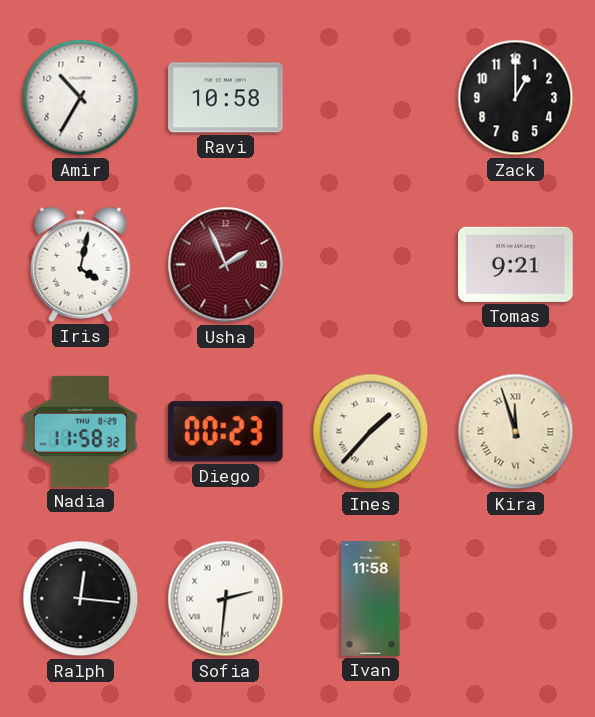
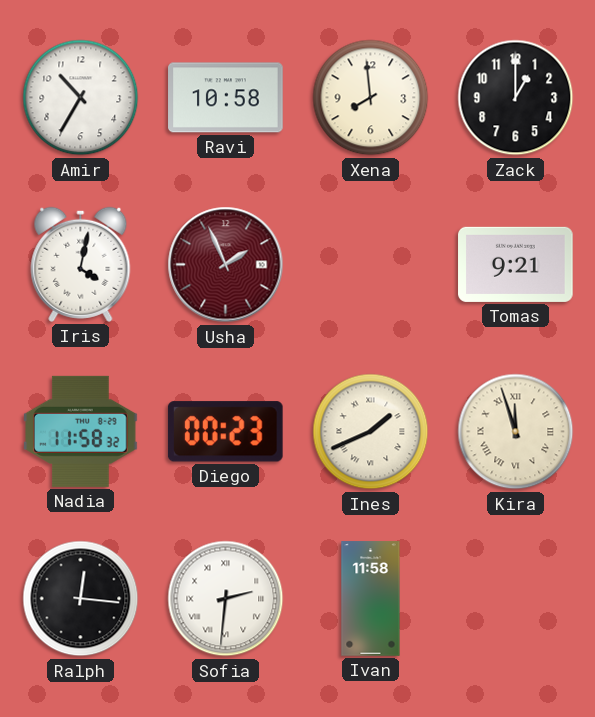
Xena: none -> 7:59 (371, 98)
Ines: 1:37 -> 1:41 (371, 432)
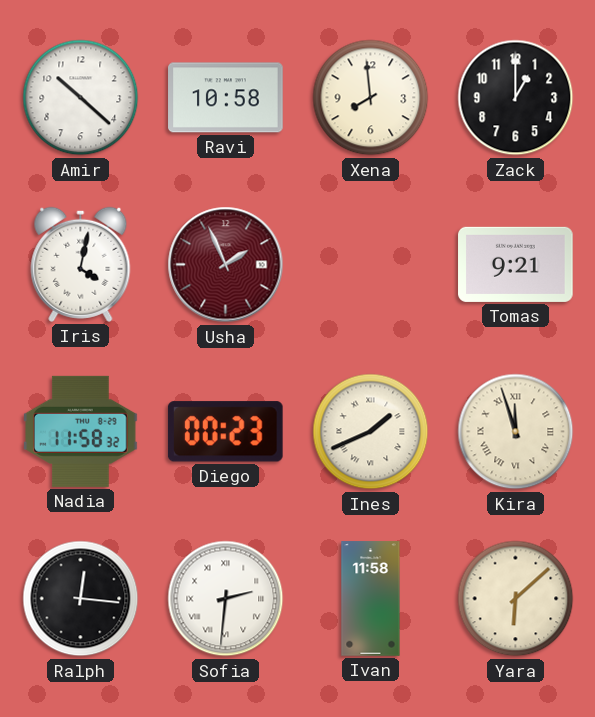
Amir: 10:35 -> 10:22 (81, 98)
Yara: none -> 6:08 (516, 599)
